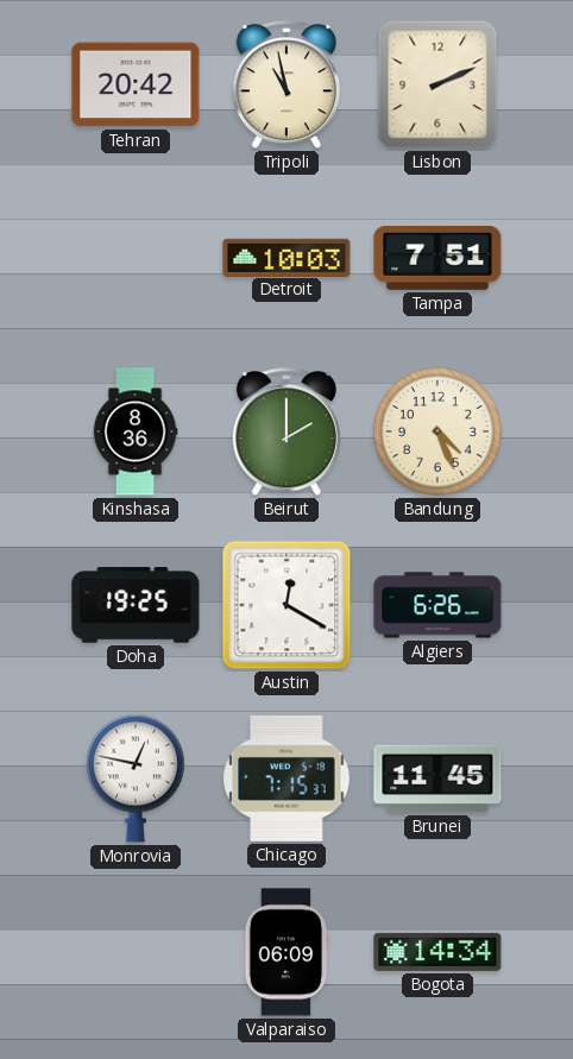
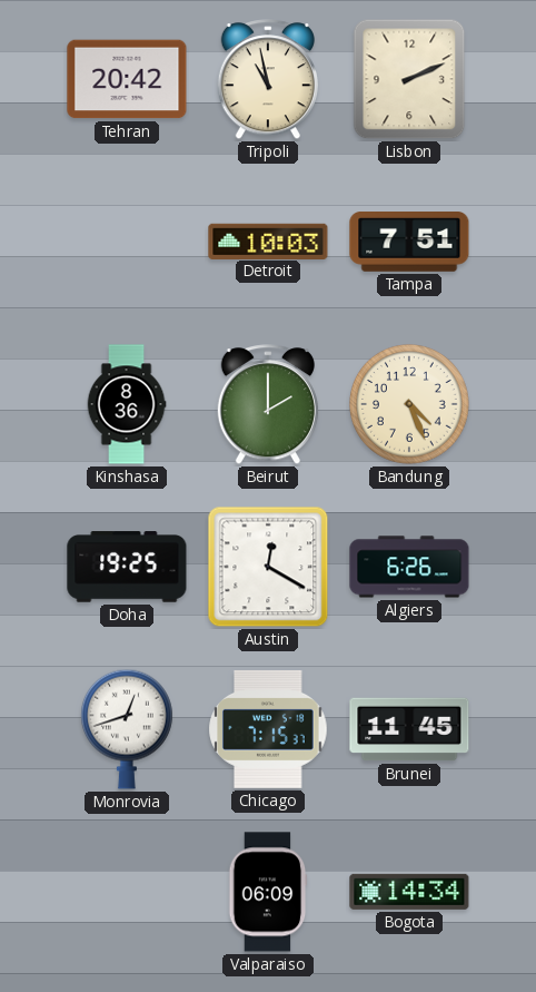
Monrovia: 12:47 -> 12:42 (127, 729)
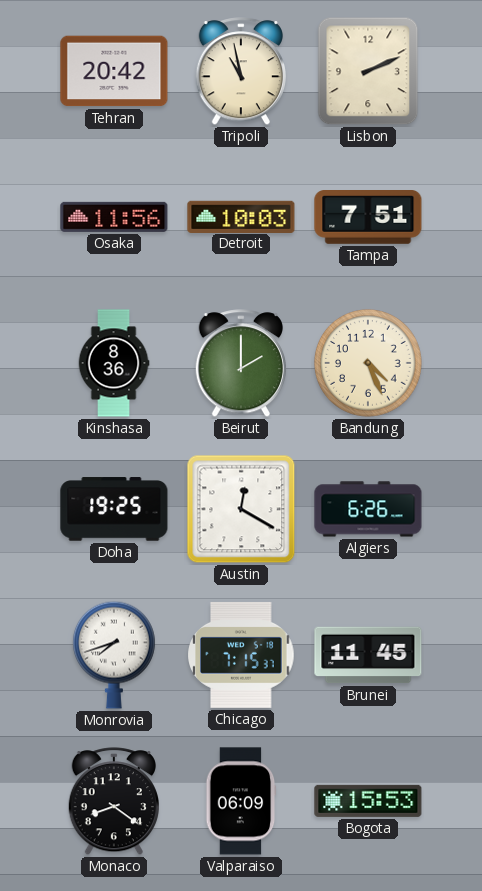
Osaka: none -> 11:56 (114, 217)
Monrovia: 12:42 -> 7:42 (114, 655)
Monaco: none -> 8:21 (113, 802)
Bogota: 14:34 -> 15:53 (368, 801)
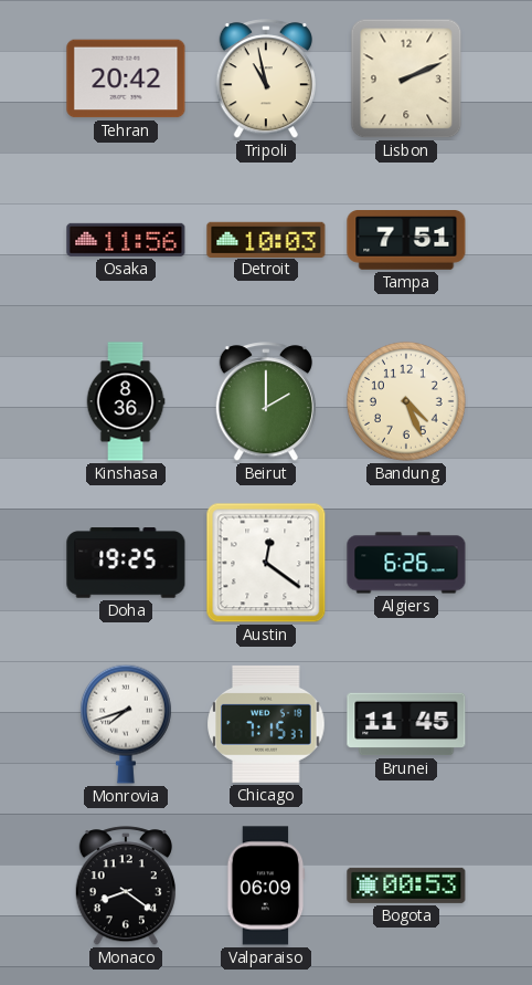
Austin: 12:20 -> 12:21 (266, 563)
Bogota: 15:53 -> 00:53 (406, 886)
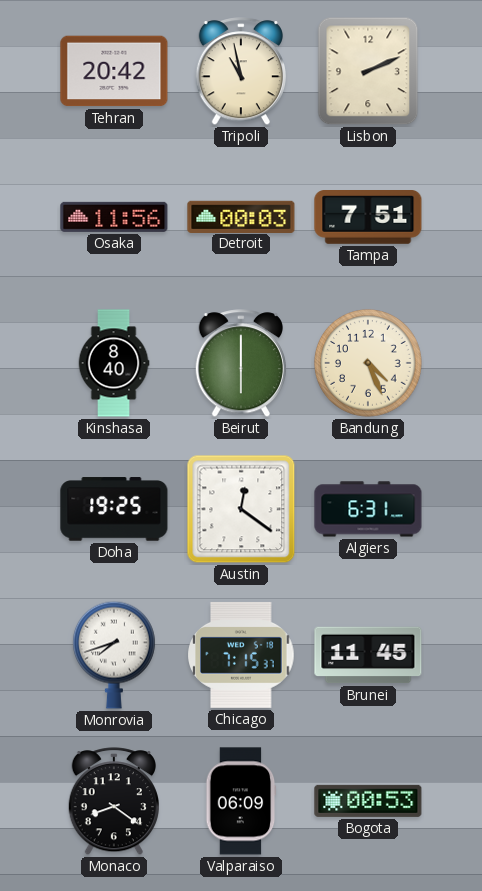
Detroit: 10:03 -> 00:03 (241, 216)
Kinshasa: 8:36 -> 8:40 (114, 363)
Beirut: 2:00 -> 6:00 (240, 364)
Algiers: 6:26 -> 6:31 (368, 509)
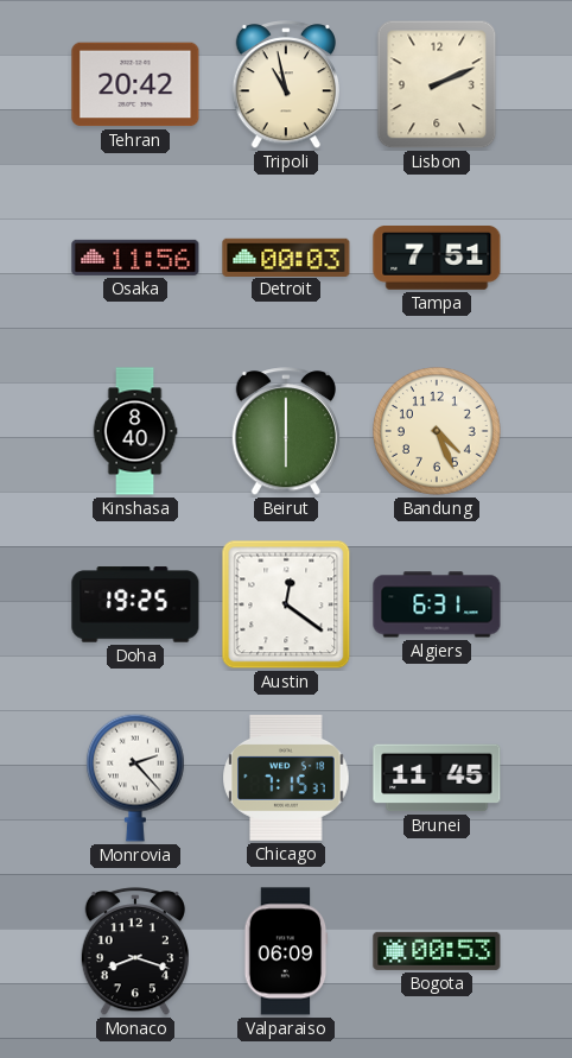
Monrovia: 7:42 -> 2:23 (135, 778)
Monaco: 8:21 -> 8:18 (134, 952)
